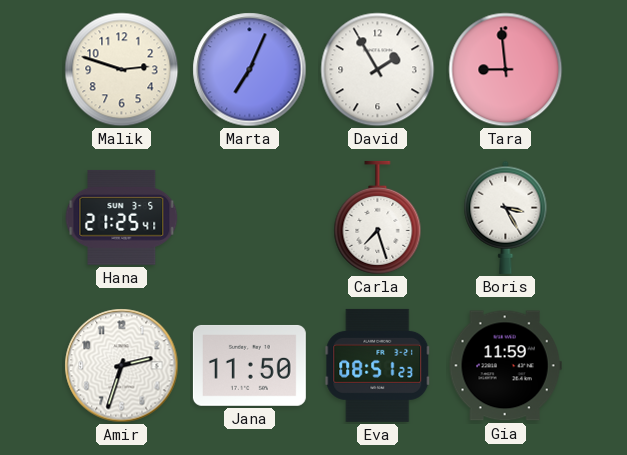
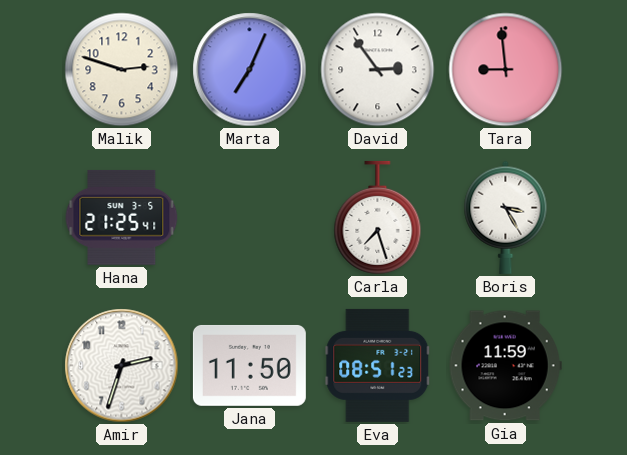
David: 1:55 -> 2:54 (378, 70)
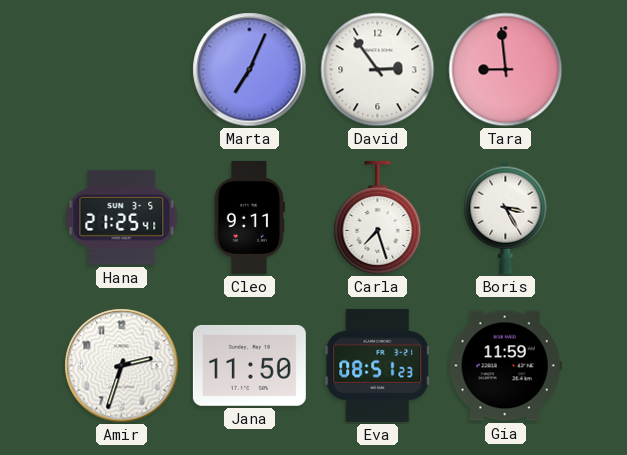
Malik: 2:48 -> none (122, 70)
Cleo: none -> 9:11 (249, 217)
